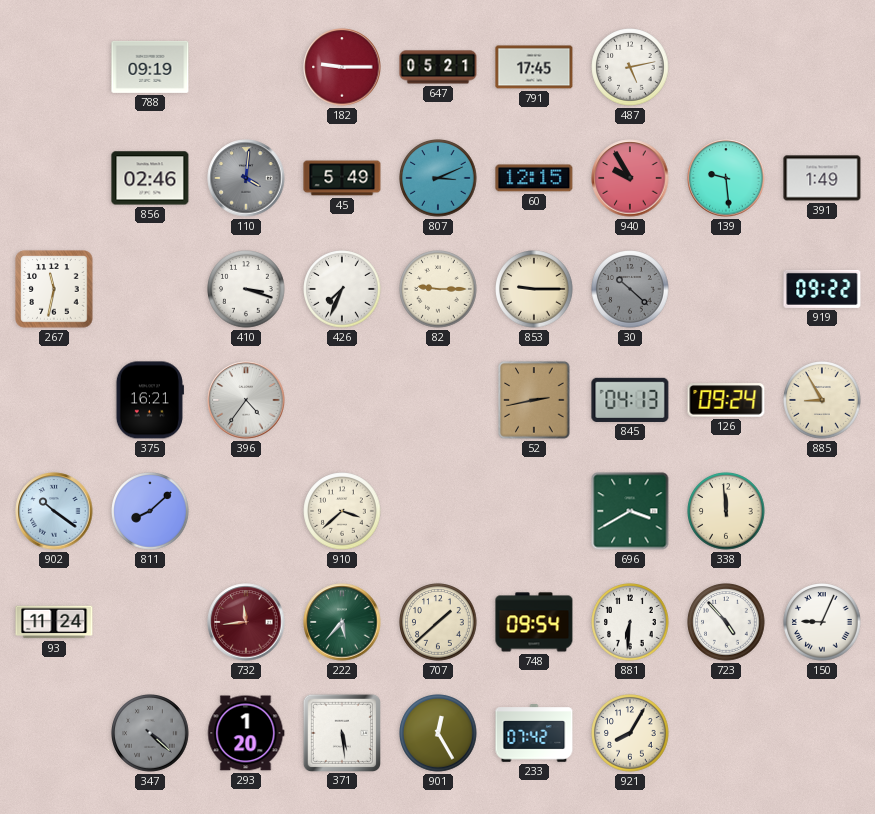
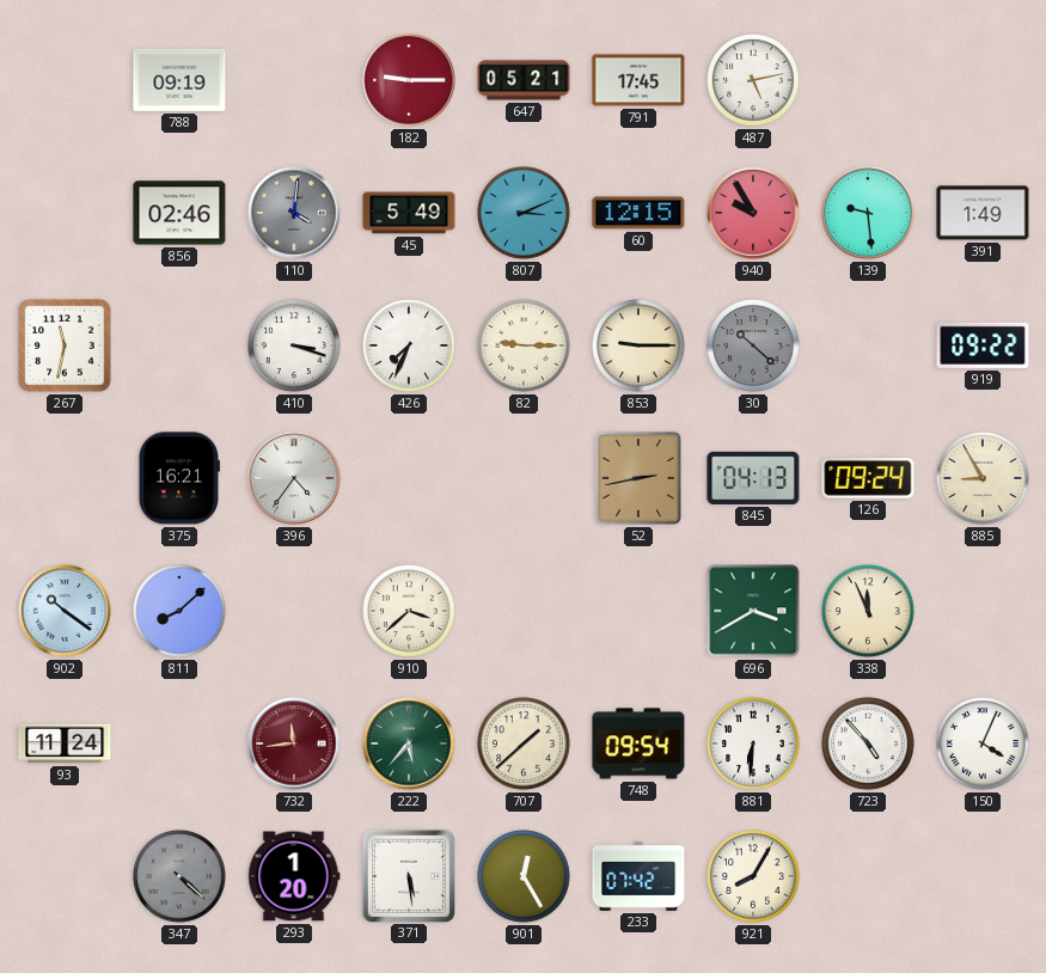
338: 11:59 -> 11:56 (868, 611)
150: 9:04 -> 4:04 (983, 743)
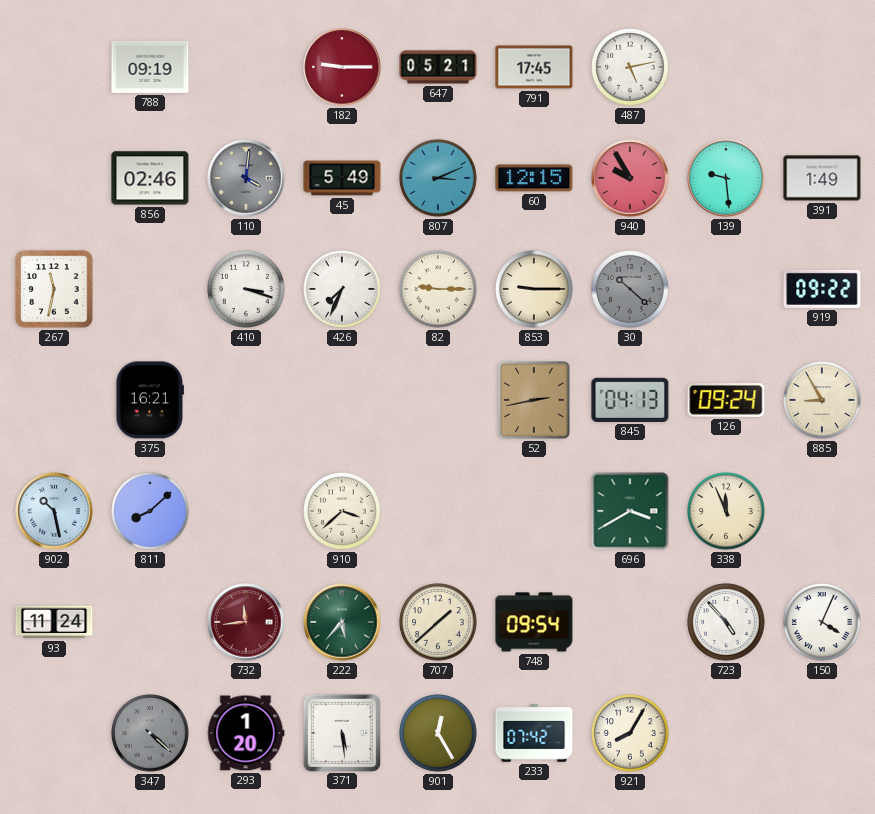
396: 4:36 -> none (294, 478)
902: 10:21 -> 10:28 (54, 511)
881: 6:31 -> none (753, 743)
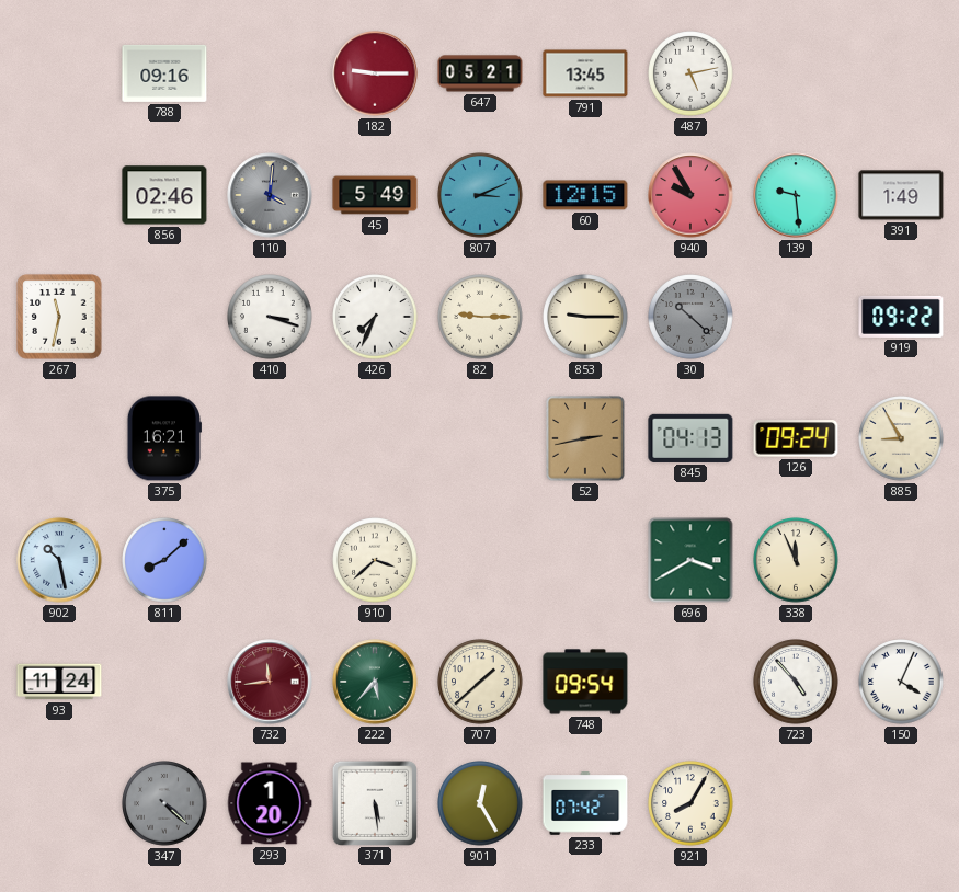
788: 09:19 -> 09:16 (164, 73)
791: 17:45 -> 13:45 (585, 73)
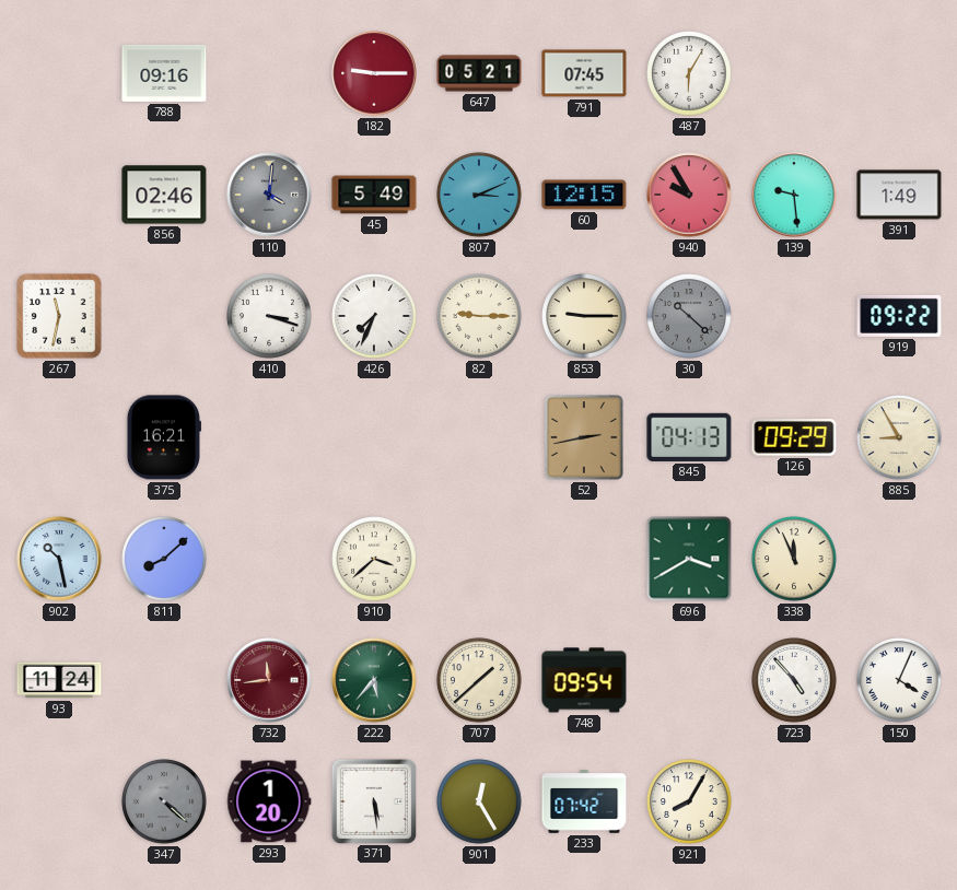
791: 13:45 -> 07:45 (584, 73)
487: 5:13 -> 6:05 (689, 73)
126: 09:24 -> 09:29 (794, 437)
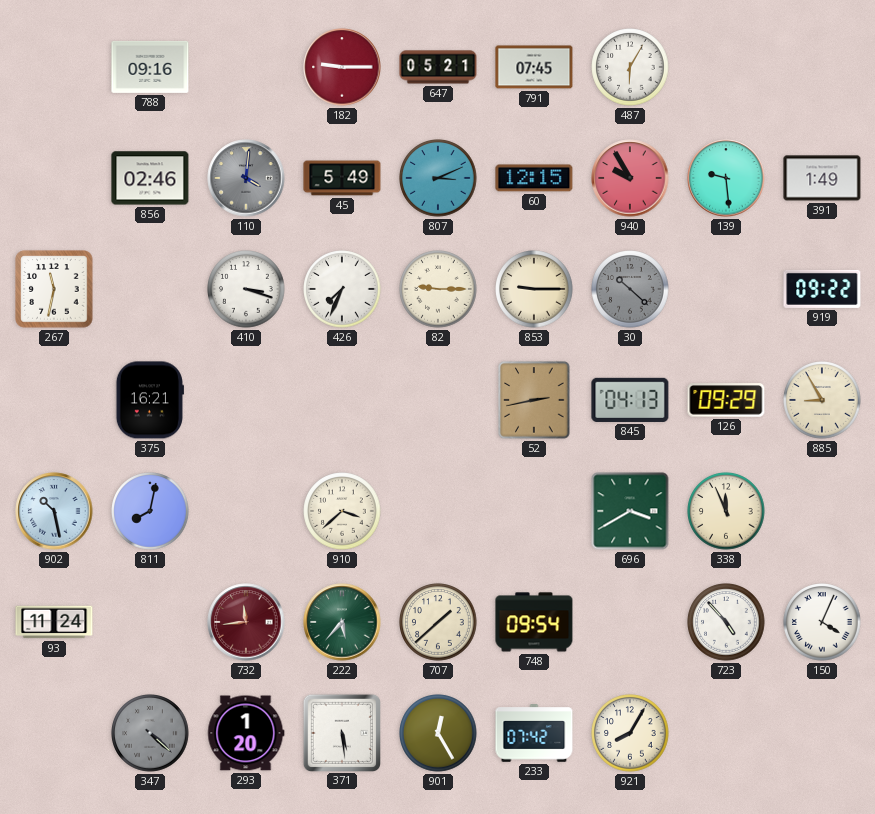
811: 8:08 -> 8:02 (150, 511)
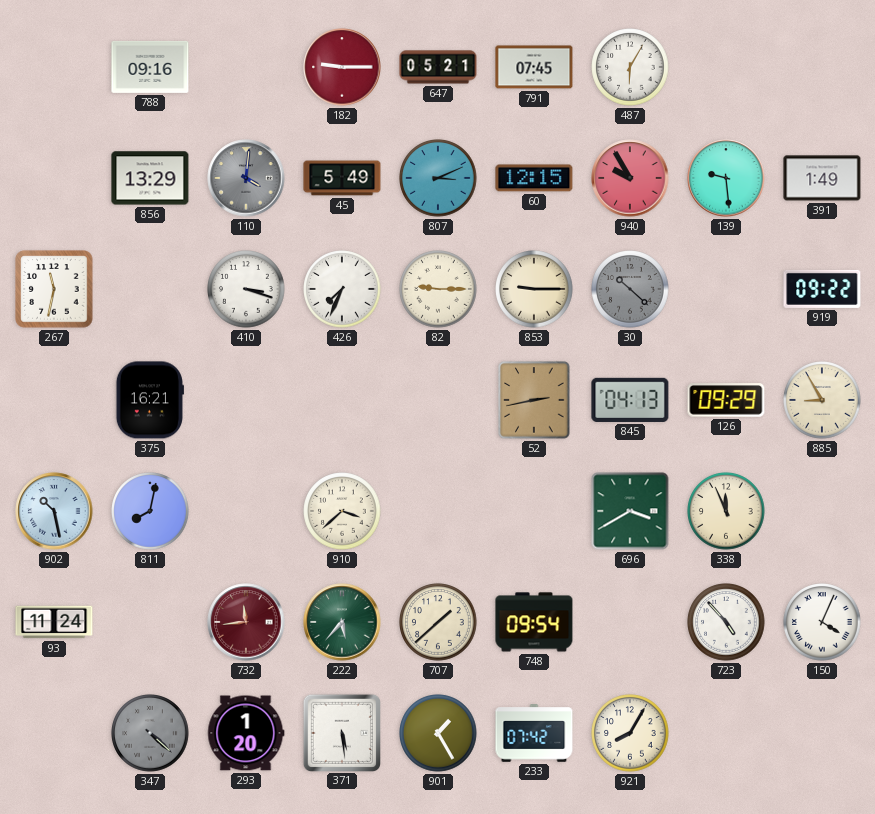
856: 02:46 -> 13:29 (150, 178)
901: 12:25 -> 1:25 (438, 733)
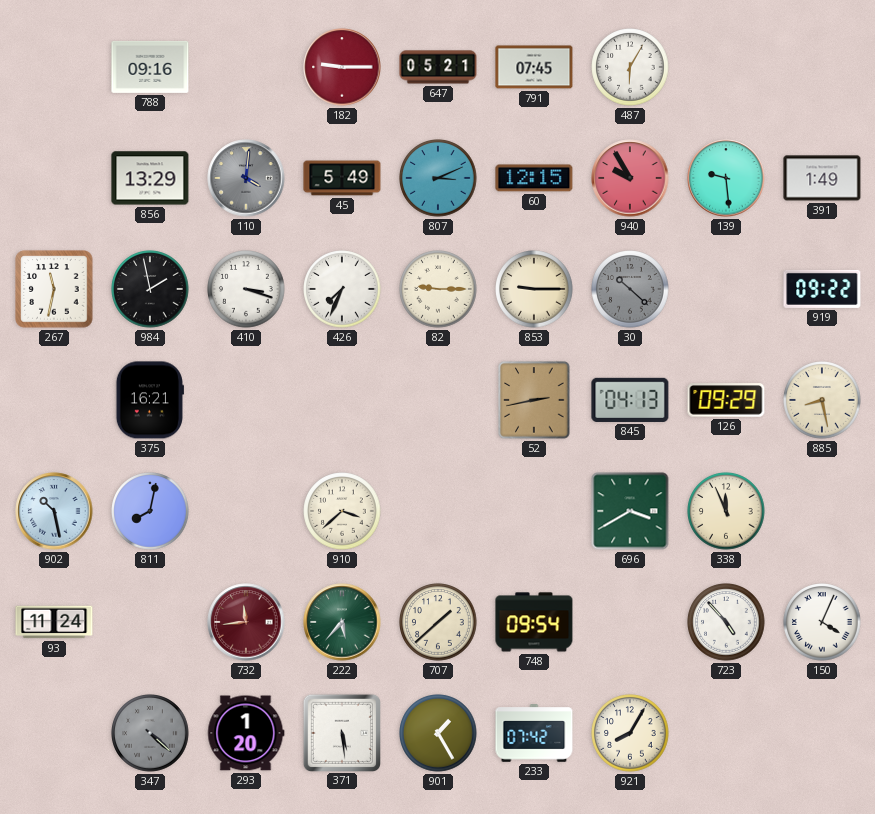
984: none -> 1:58 (150, 289)
885: 8:55 -> 8:28 (822, 400)
